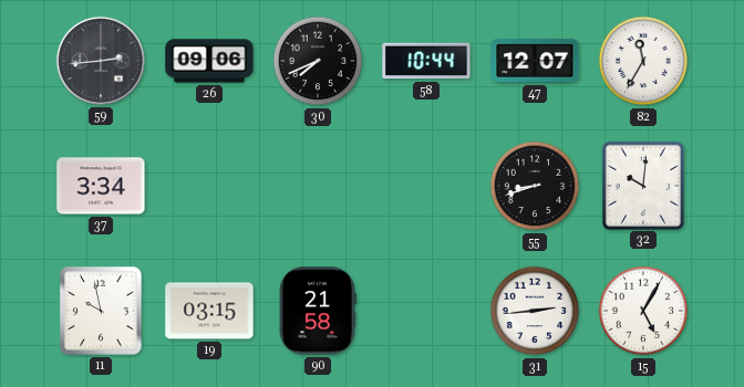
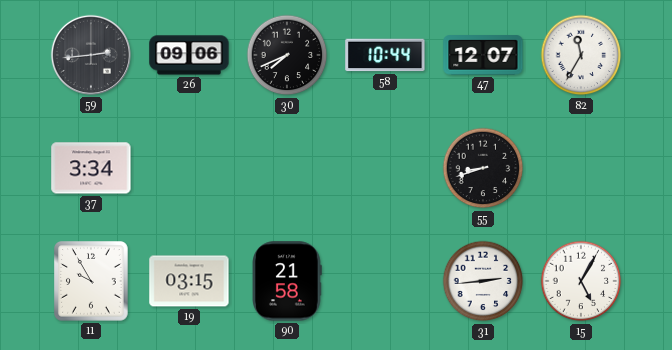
32: 10:01 -> none (643, 185)
11: 9:58 -> 9:55 (92, 282)
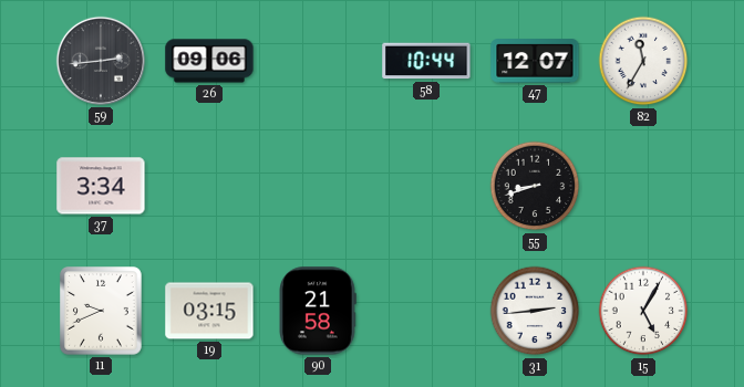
30: 7:41 -> none (287, 55)
11: 9:55 -> 9:41 (102, 312)
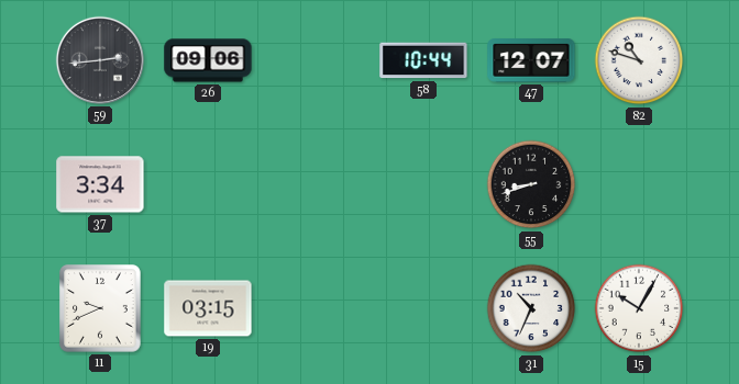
82: 11:35 -> 10:48 (639, 60)
90: 21:58 -> none (318, 311)
31: 2:44 -> 10:34 (531, 308)
15: 5:05 -> 10:05 (639, 308)
